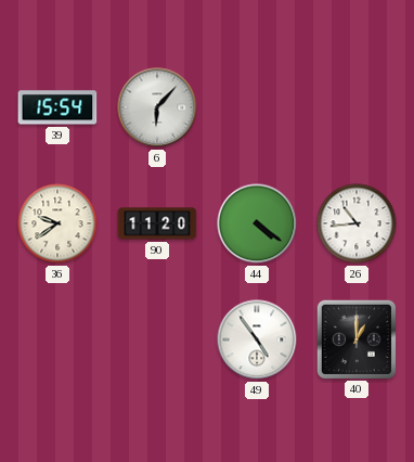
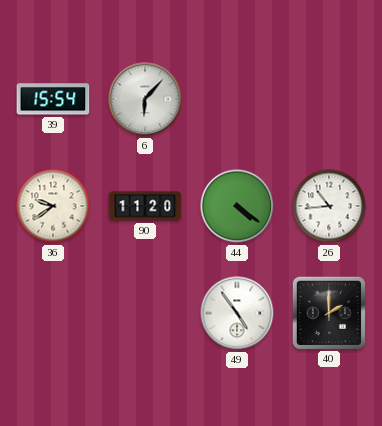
40: 1:00 -> 2:00 (328, 312)
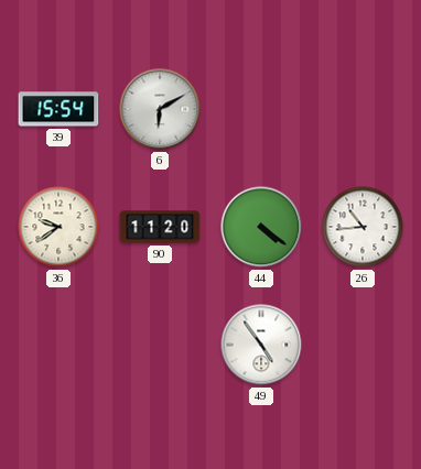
6: 6:07 -> 6:10 (160, 109)
40: 2:00 -> none (328, 312)
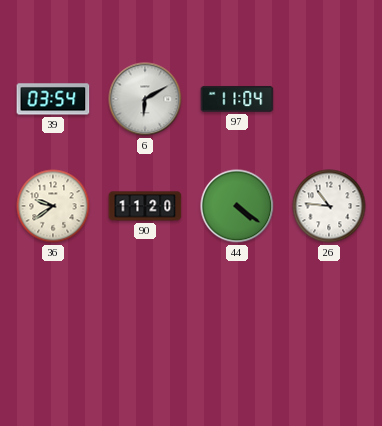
39: 15:54 -> 03:54 (53, 99)
97: none -> 11:04 (237, 99)
26: 10:44 -> 10:46 (329, 206)
49: 4:54 -> none (261, 345)
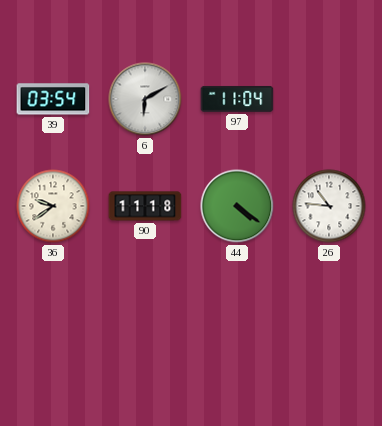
90: 11:20 -> 11:18 (145, 206)
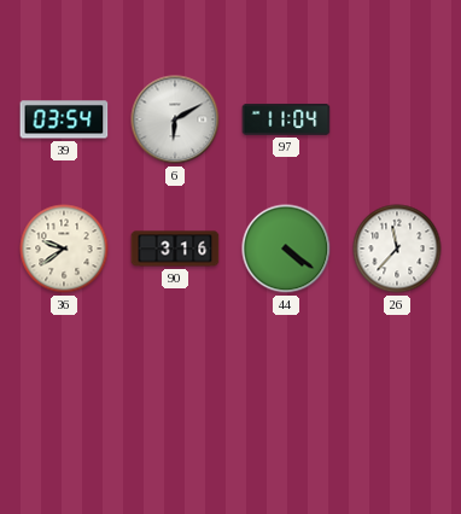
90: 11:18 -> 3:16 (175, 249)
26: 10:46 -> 11:37 (397, 249)
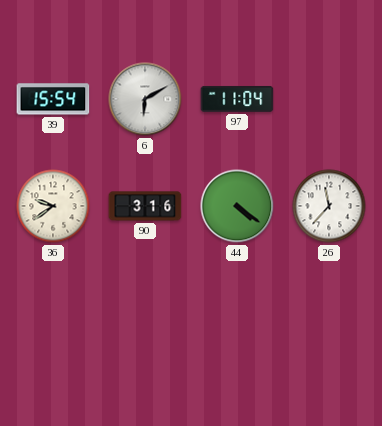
39: 03:54 -> 15:54 (53, 99)
